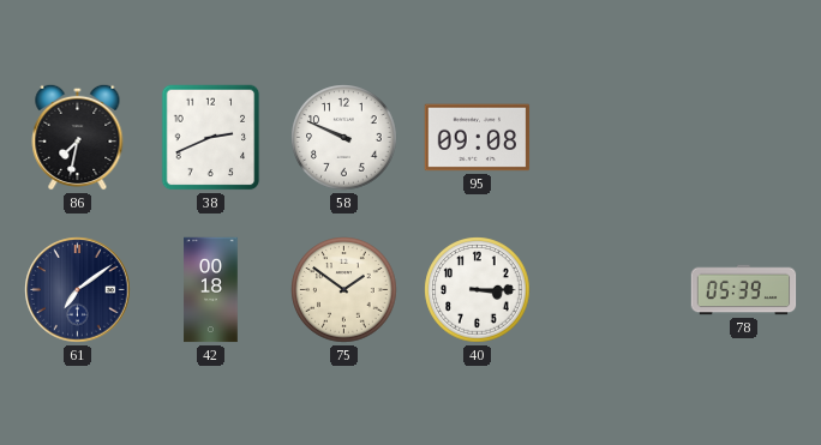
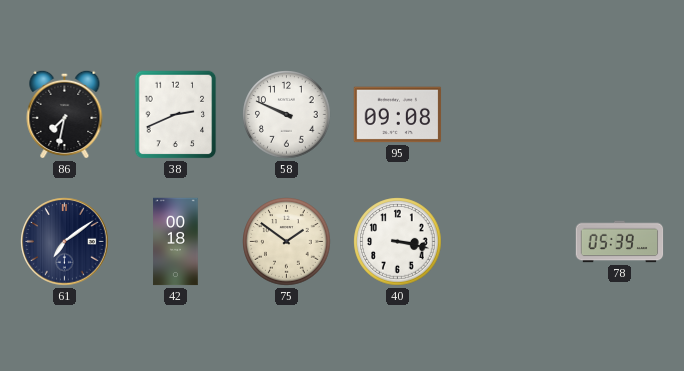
40: 3:15 -> 3:17 (398, 242)
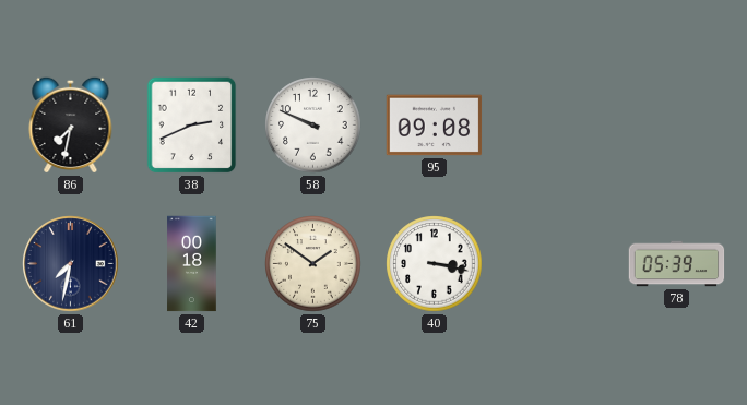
61: 7:09 -> 7:32 (71, 264)
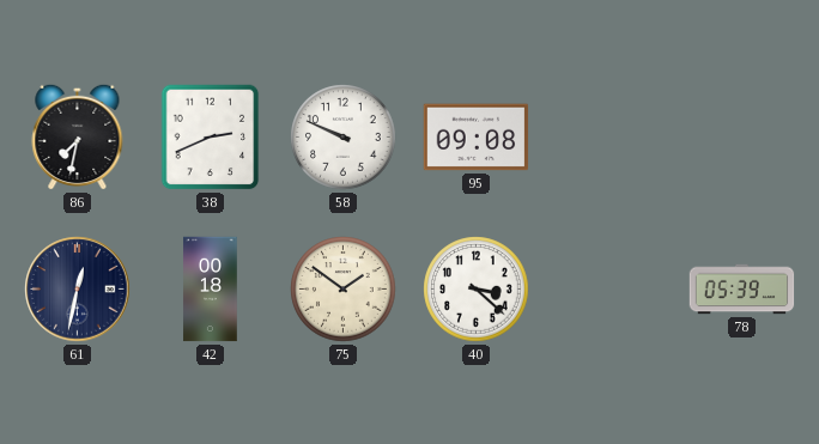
61: 7:32 -> 12:32 (78, 290)
40: 3:17 -> 3:22 (477, 290)
